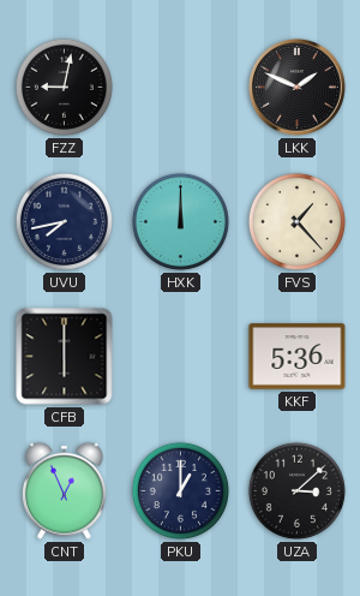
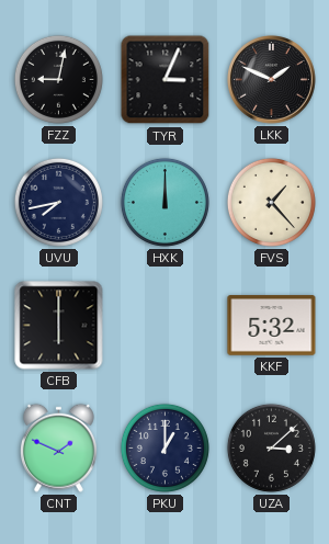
TYR: none -> 3:04 (166, 80)
KKF: 5:36 -> 5:32 (272, 326)
CNT: 12:56 -> 1:49 (58, 447)
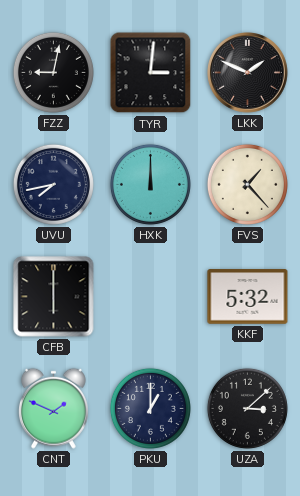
TYR: 3:04 -> 3:01 (151, 73)
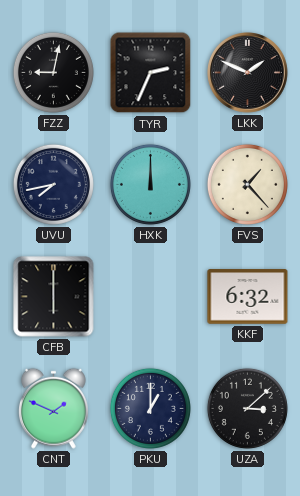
TYR: 3:01 -> 2:34 (151, 73)
KKF: 5:32 -> 6:32 (248, 297)
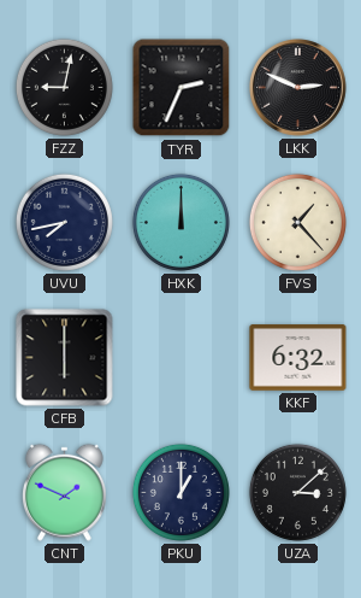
LKK: 1:49 -> 2:49 (298, 88)
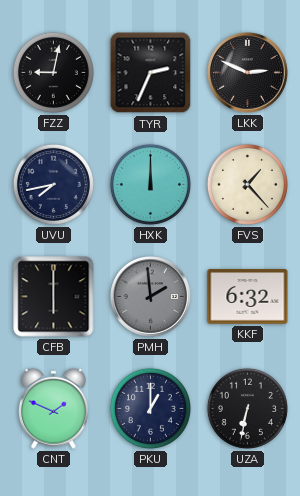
PMH: none -> 1:59 (151, 297)
UZA: 3:08 -> 6:32 (247, 408)
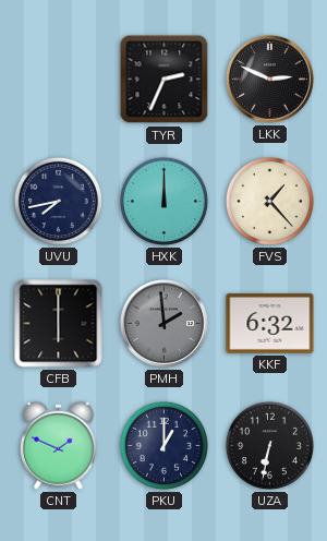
FZZ: 9:02 -> none (53, 72)
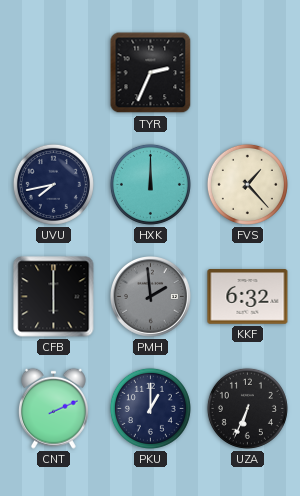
LKK: 2:49 -> none (270, 80)
CNT: 1:49 -> 2:11 (53, 408)
UZA: 6:32 -> 6:34 (247, 408)
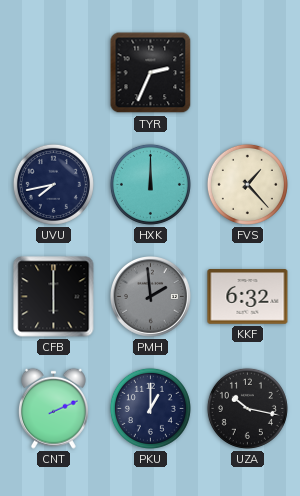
UZA: 6:34 -> 10:17 (247, 408)
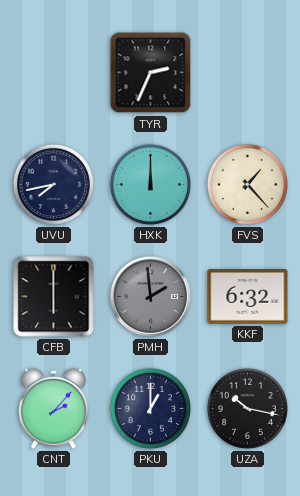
CNT: 2:11 -> 2:07 (53, 408)
